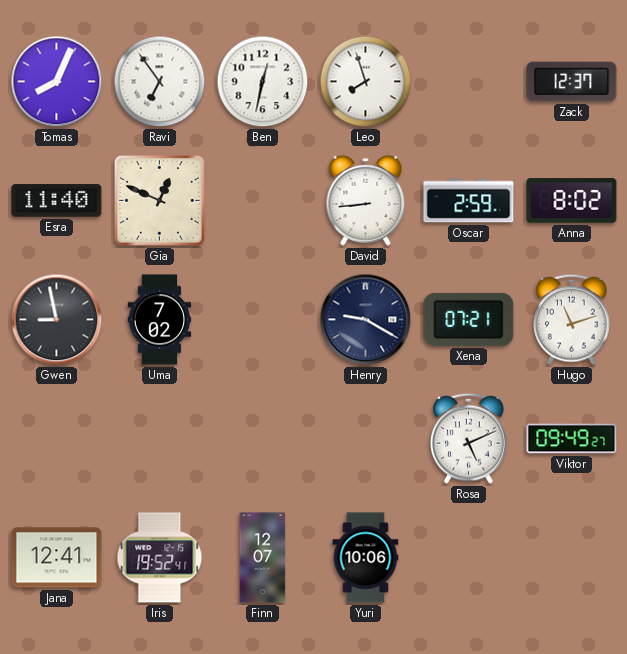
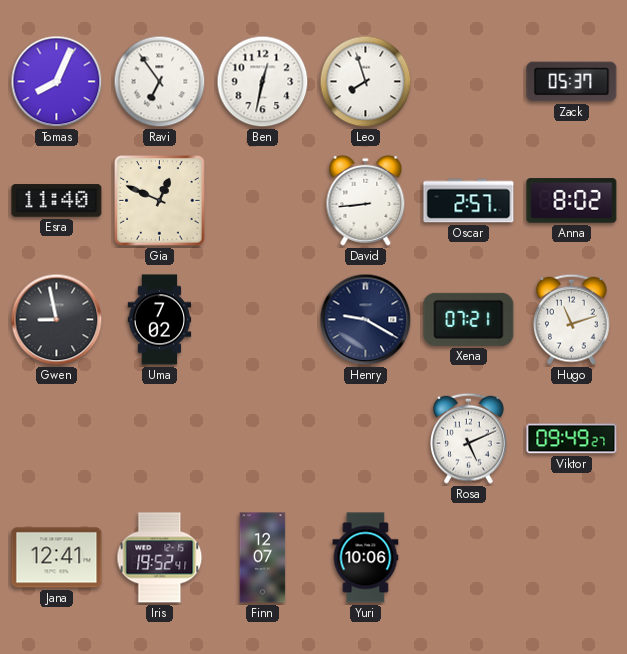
Zack: 12:37 -> 05:37 (572, 82)
Oscar: 2:59 -> 2:57 (469, 201)
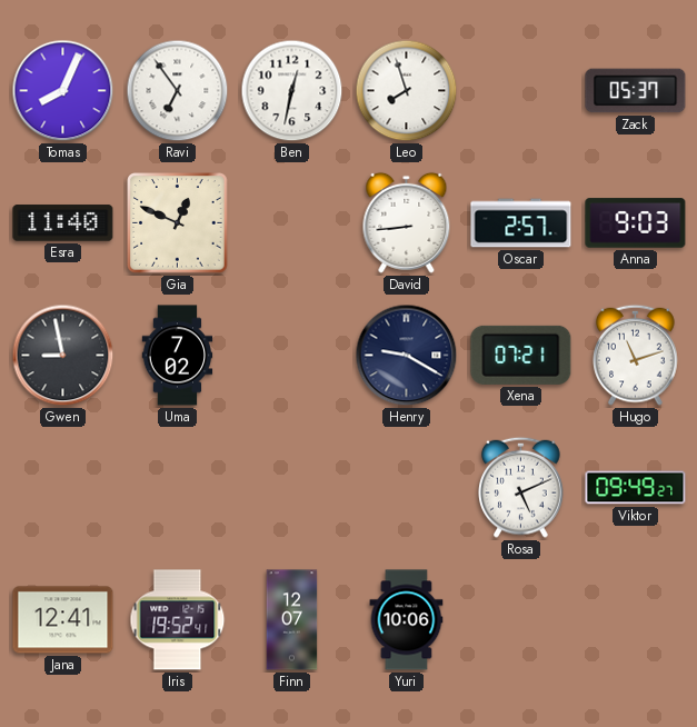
Anna: 8:02 -> 9:03 (636, 223)
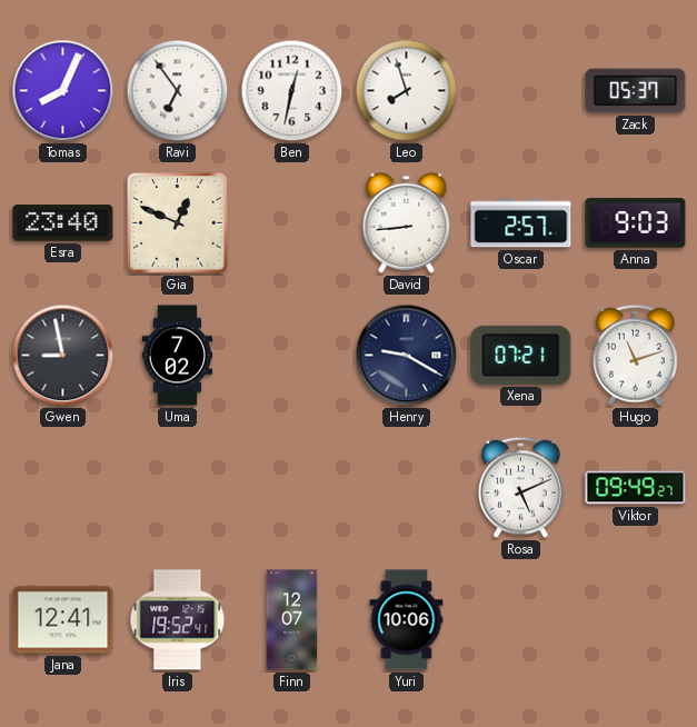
Esra: 11:40 -> 23:40 (63, 223)
